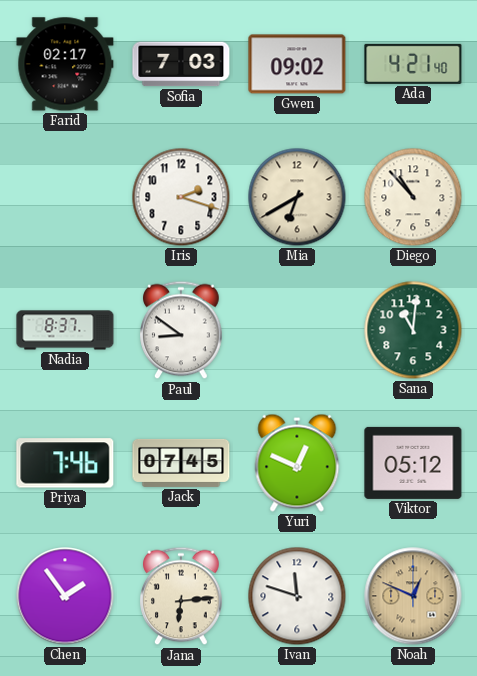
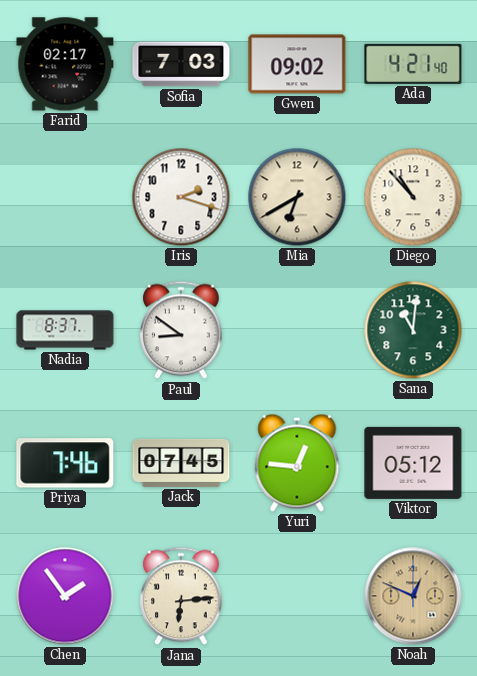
Yuri: 12:49 -> 12:46 (297, 463)
Ivan: 11:48 -> none (297, 596)
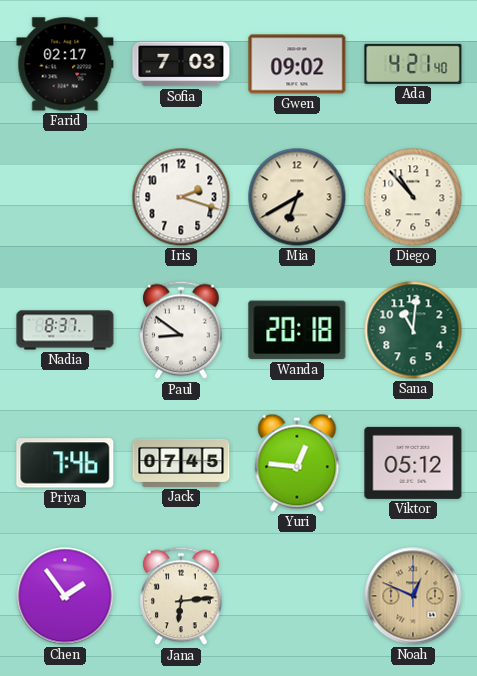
Wanda: none -> 20:18 (297, 330)
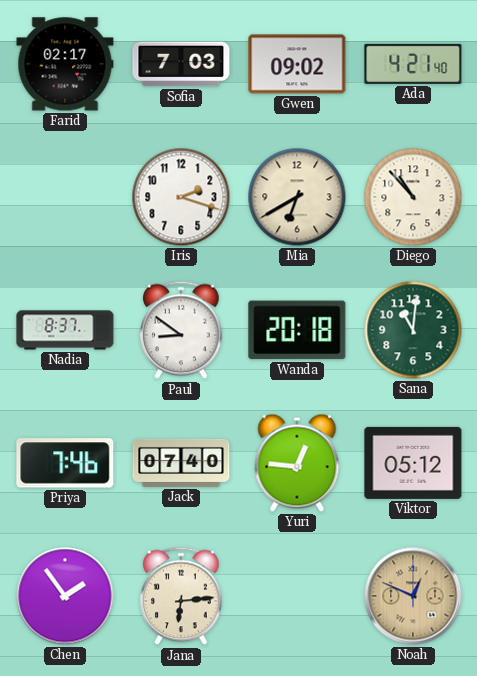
Jack: 07:45 -> 07:40 (181, 463)
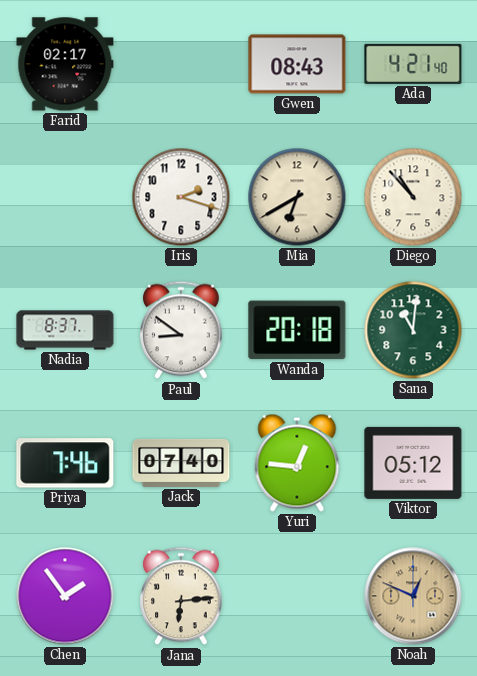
Sofia: 7:03 -> none (181, 64)
Gwen: 09:02 -> 08:43 (297, 64)
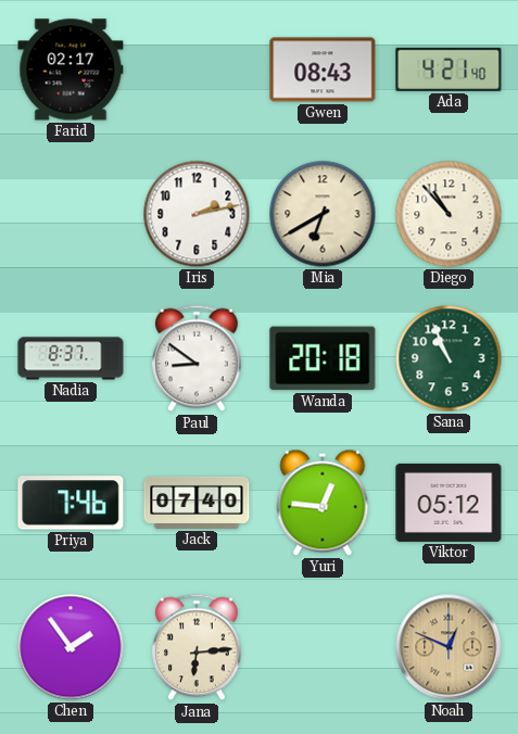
Iris: 2:18 -> 2:13 (197, 214)
Sana: 11:01 -> 10:56 (448, 358)
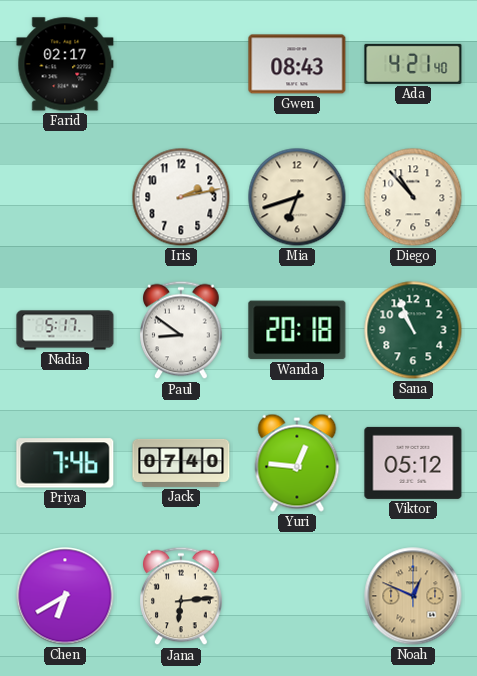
Mia: 6:40 -> 6:42 (297, 197)
Nadia: 8:37 -> 5:17 (65, 330)
Chen: 1:54 -> 6:40 (65, 596)
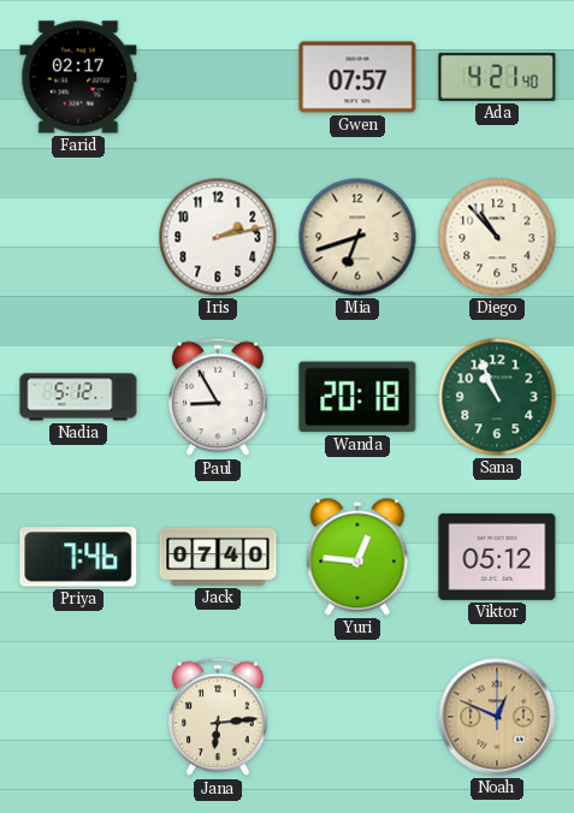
Gwen: 08:43 -> 07:57 (357, 77)
Nadia: 5:17 -> 5:12 (78, 397)
Paul: 8:51 -> 8:55 (218, 397)
Chen: 6:40 -> none (65, 596)
